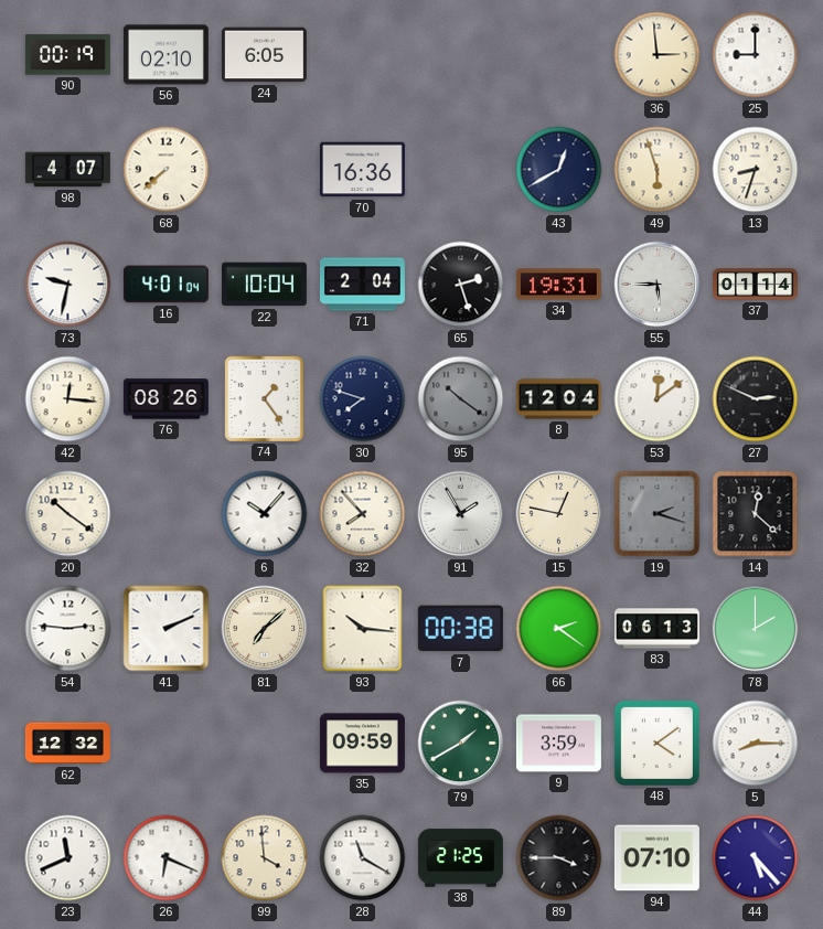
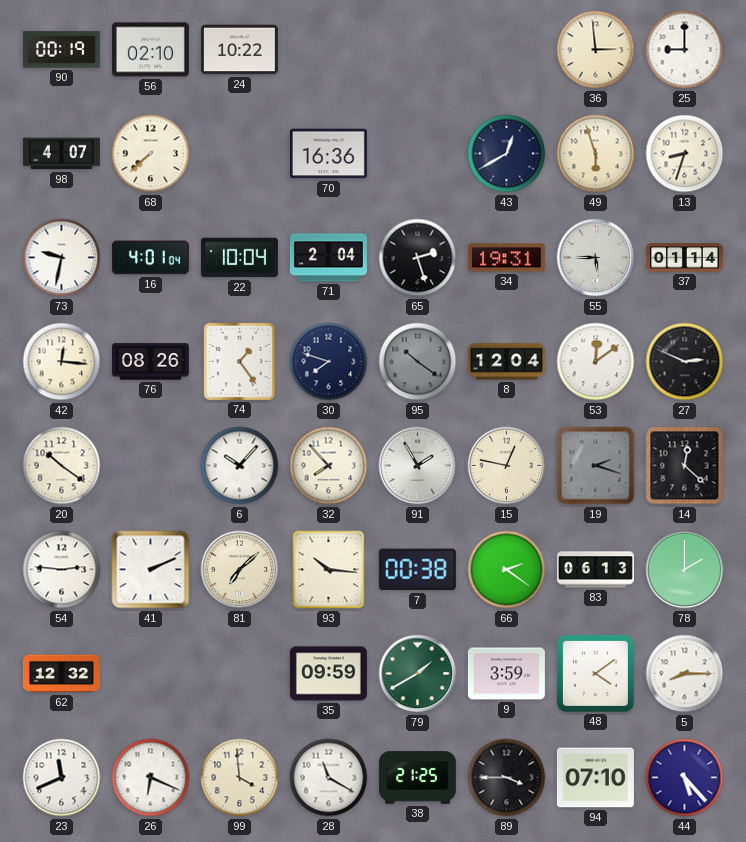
24: 6:05 -> 10:22 (239, 50)
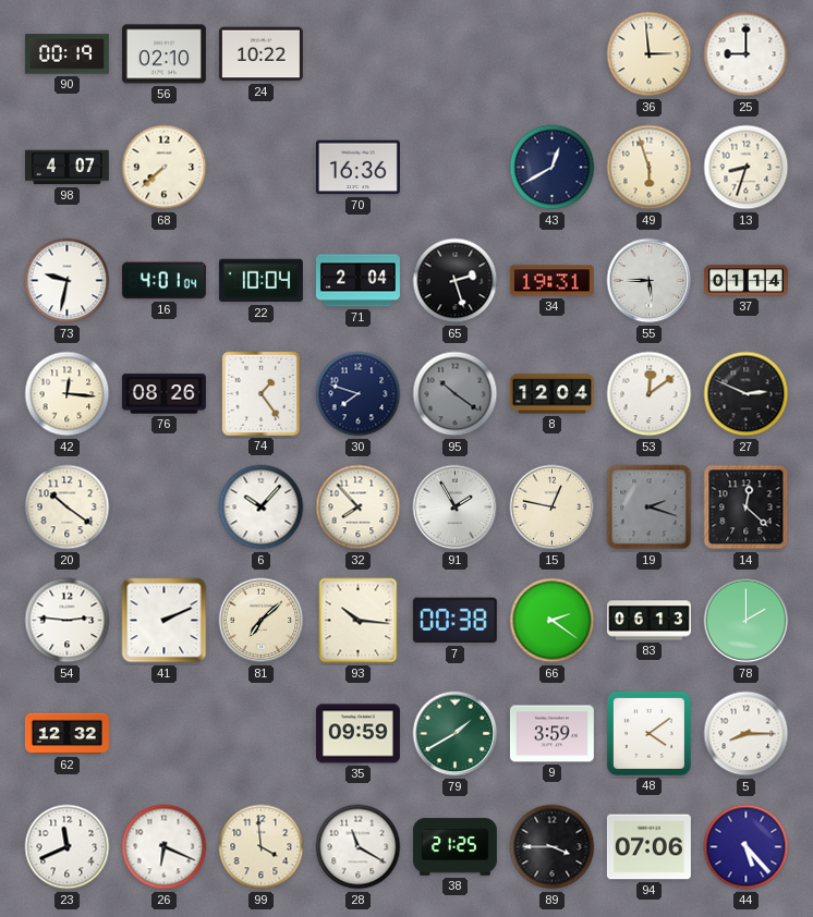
94: 07:10 -> 07:06 (648, 847)
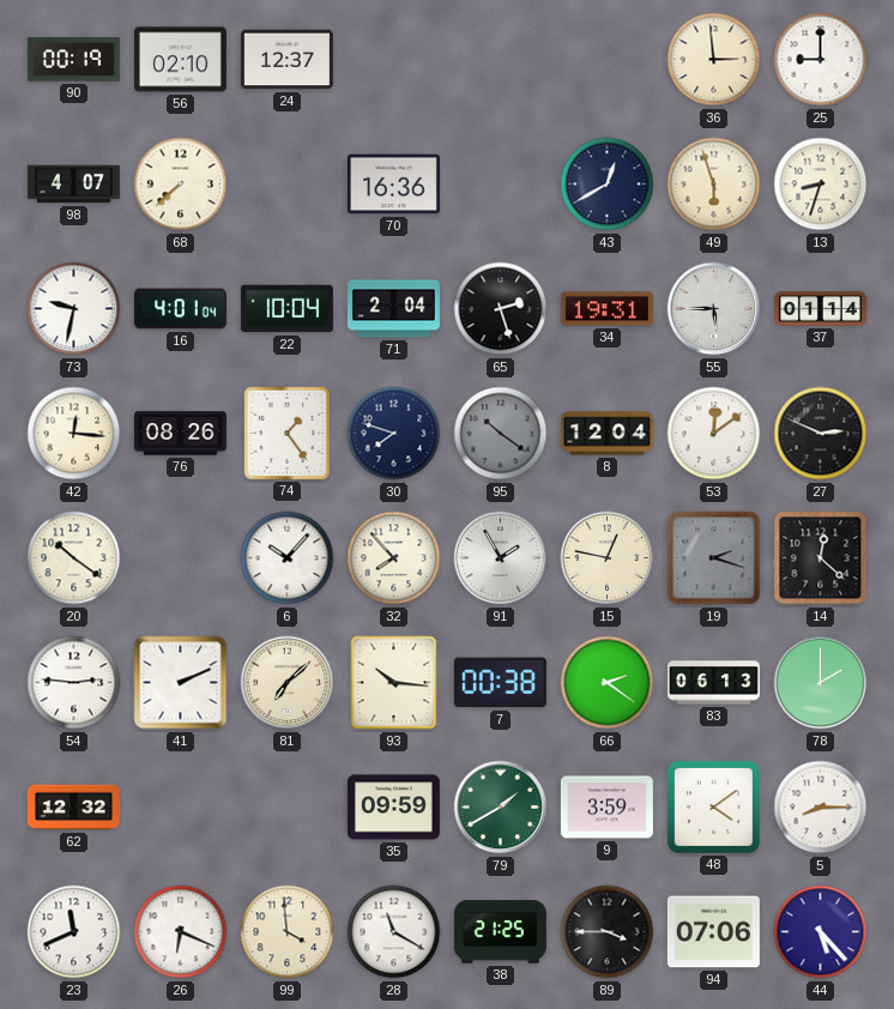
24: 10:22 -> 12:37 (286, 60)
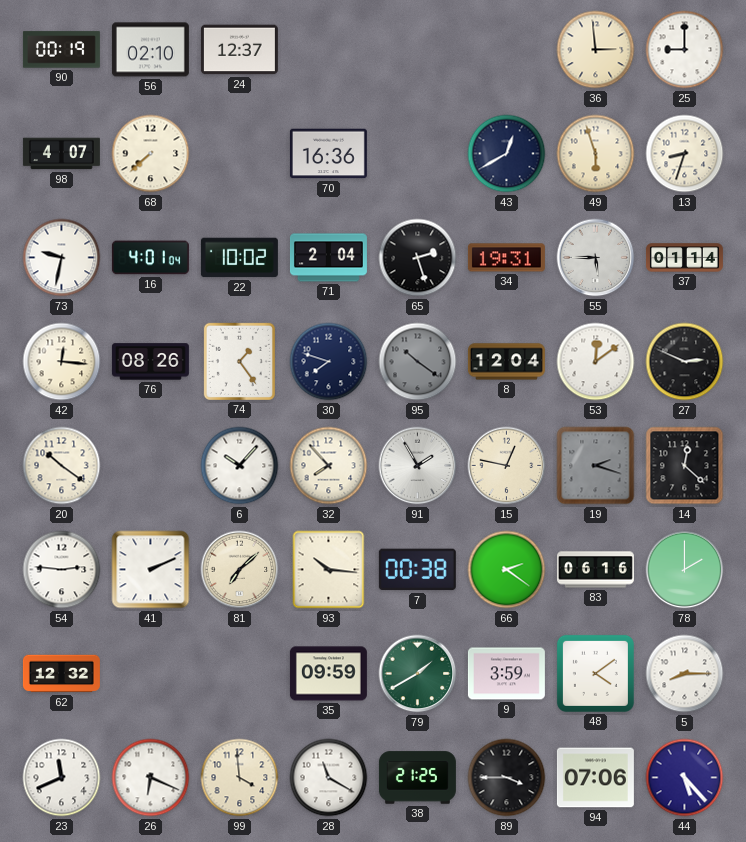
22: 10:04 -> 10:02 (239, 258)
83: 06:13 -> 06:16 (595, 570)
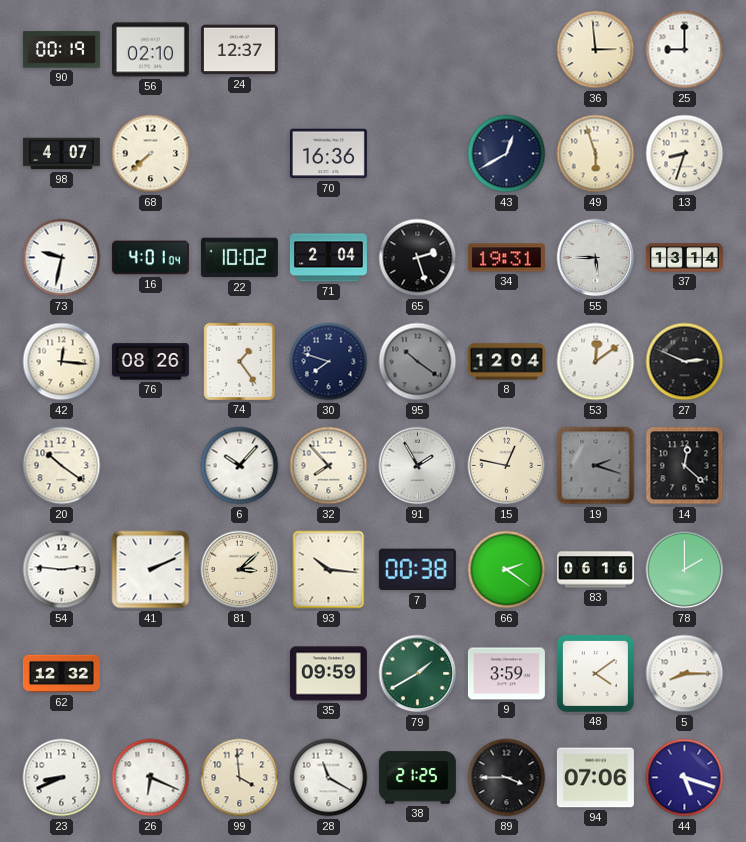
37: 01:14 -> 13:14 (684, 258)
81: 7:08 -> 3:08 (240, 570)
23: 11:41 -> 8:41 (62, 778)
44: 5:23 -> 5:18 (685, 778)
